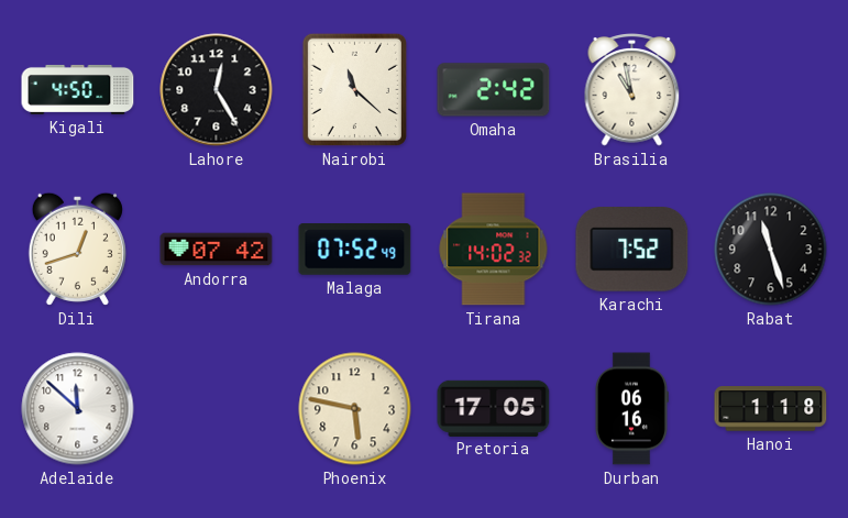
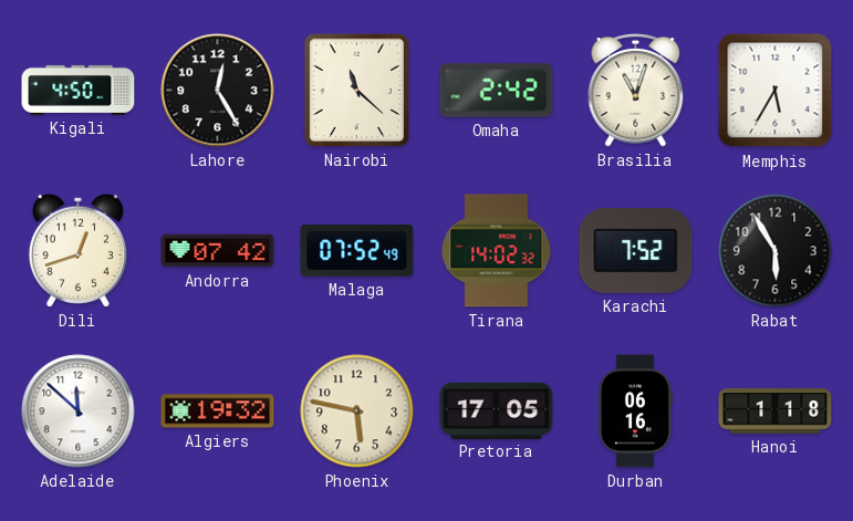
Brasilia: 10:58 -> 11:03 (636, 91)
Memphis: none -> 5:35 (776, 91)
Rabat: 11:27 -> 5:55 (776, 251)
Algiers: none -> 19:32 (218, 411)
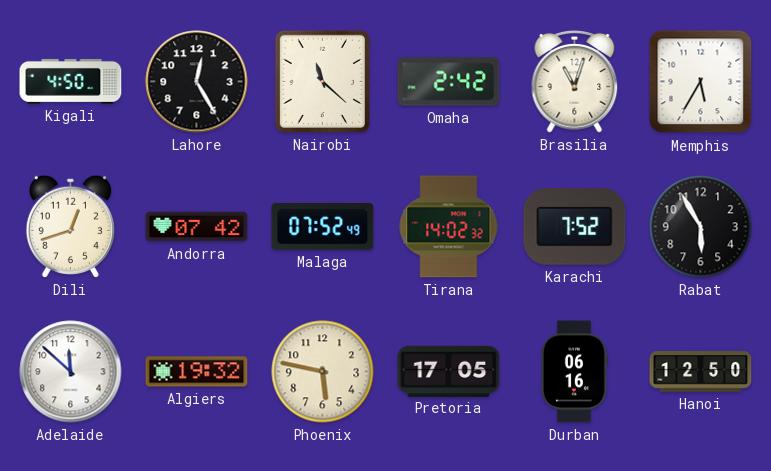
Hanoi: 1:18 -> 12:50 (701, 372)
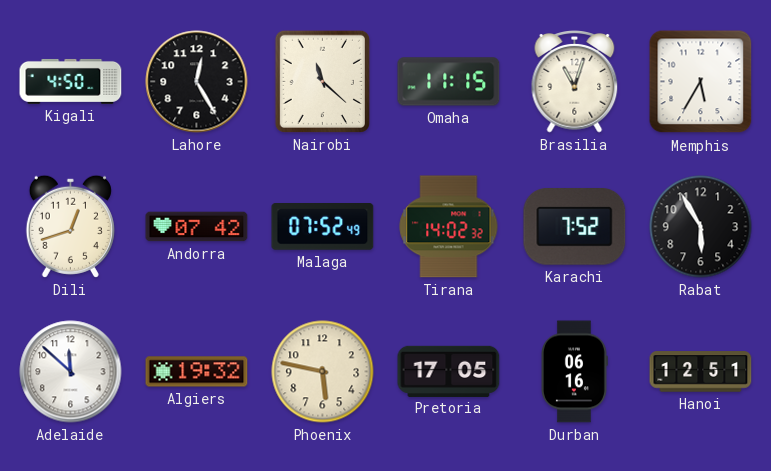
Omaha: 2:42 -> 11:15 (449, 82)
Hanoi: 12:50 -> 12:51 (701, 372)
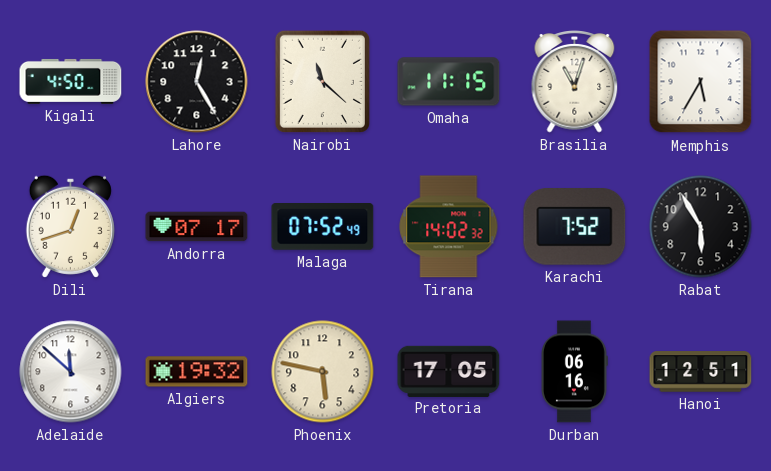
Andorra: 07:42 -> 07:17 (197, 227)
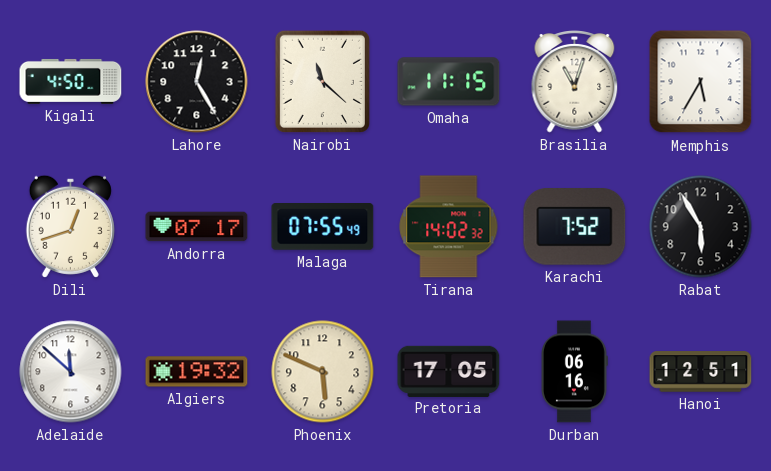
Malaga: 07:52 -> 07:55 (323, 227)
Phoenix: 5:47 -> 5:49 (323, 372)
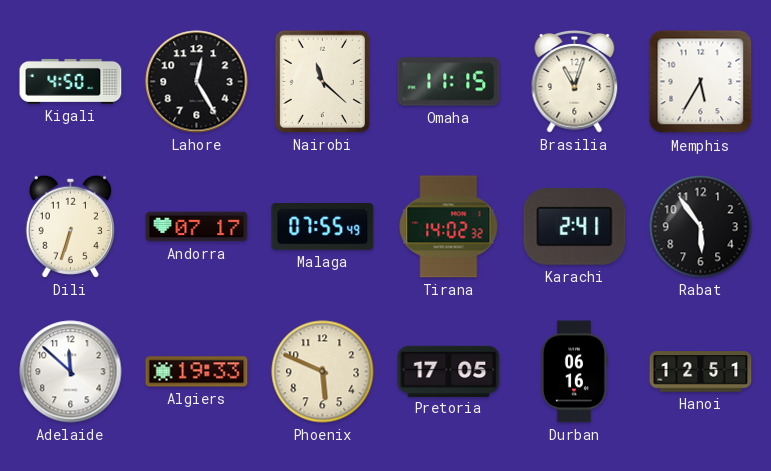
Dili: 12:42 -> 6:33 (70, 226)
Karachi: 7:52 -> 2:41 (575, 227)
Rabat: 5:55 -> 5:54 (701, 227)
Algiers: 19:32 -> 19:33 (197, 372)
